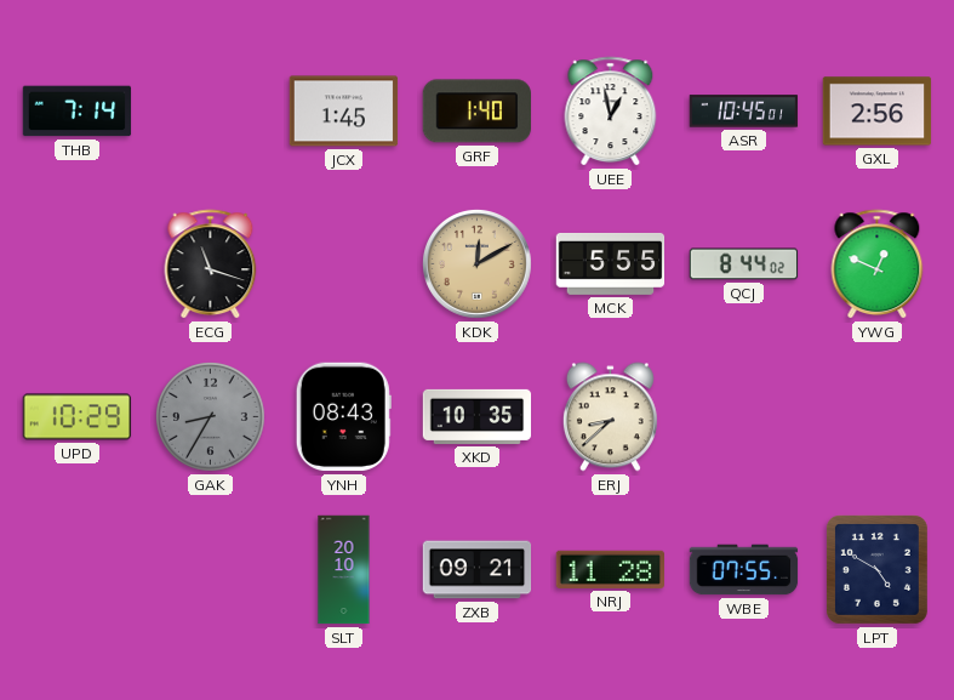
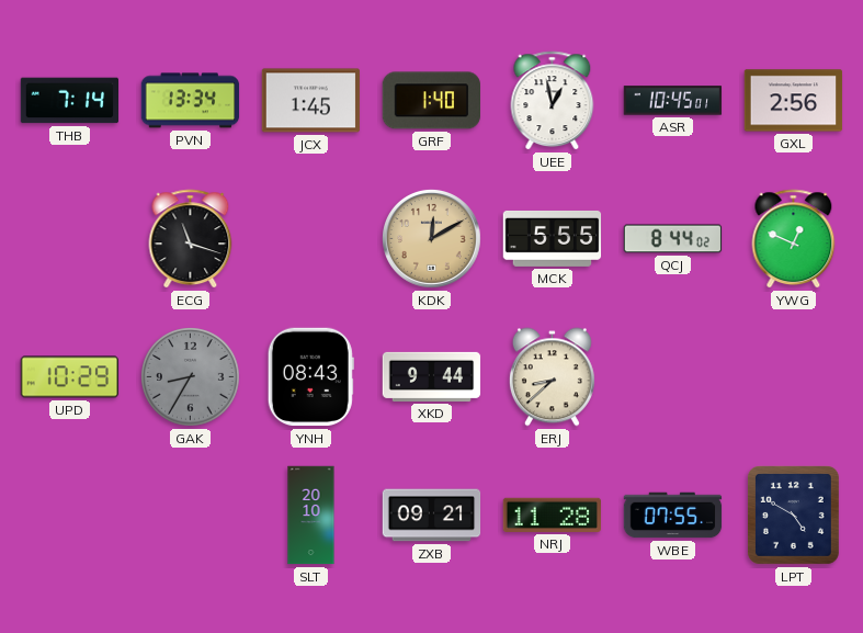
PVN: none -> 13:34 (191, 101)
XKD: 10:35 -> 9:44 (432, 376)
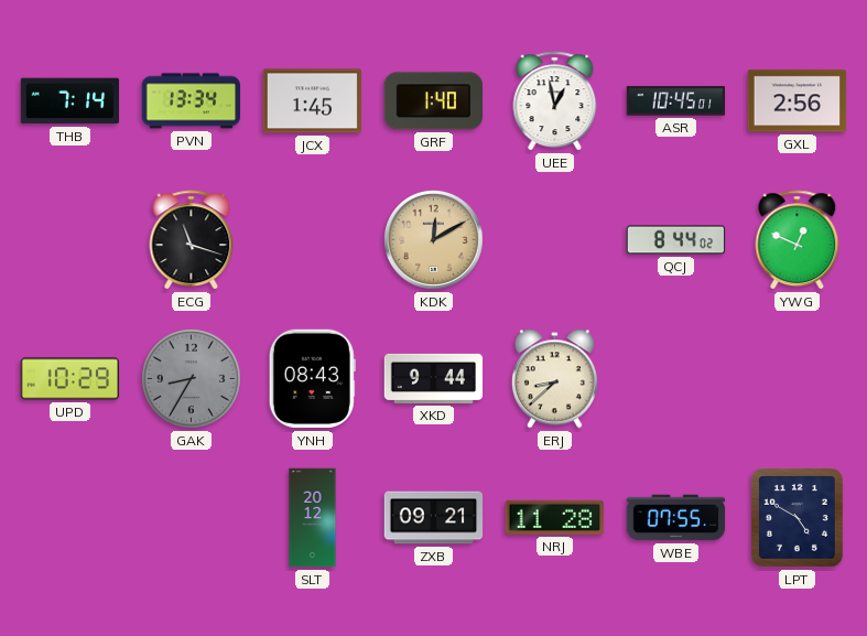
MCK: 5:55 -> none (553, 238)
SLT: 20:10 -> 20:12 (313, 518)
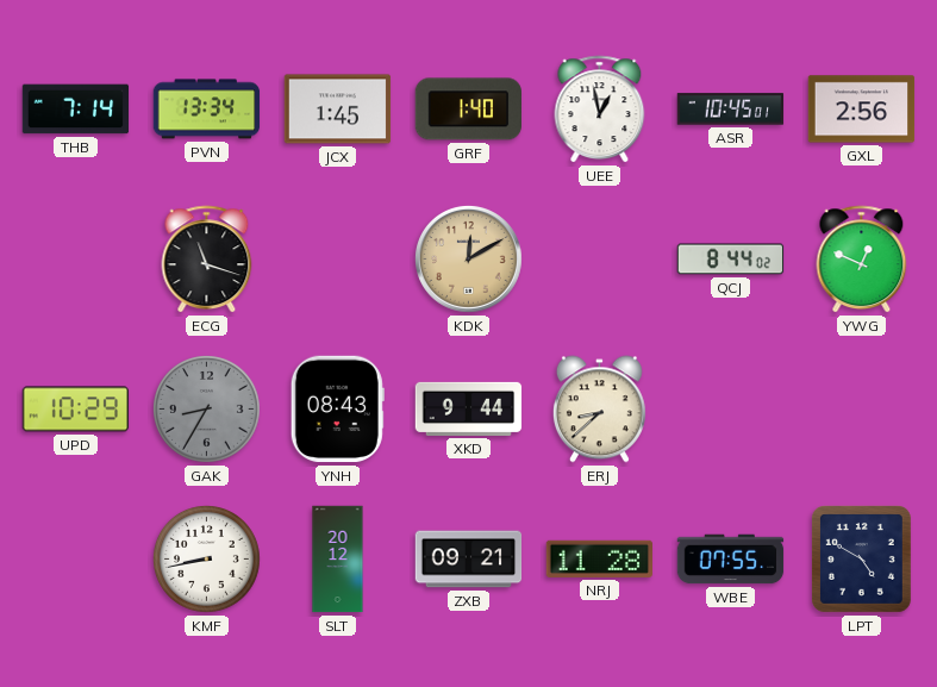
KMF: none -> 8:43 (207, 560)
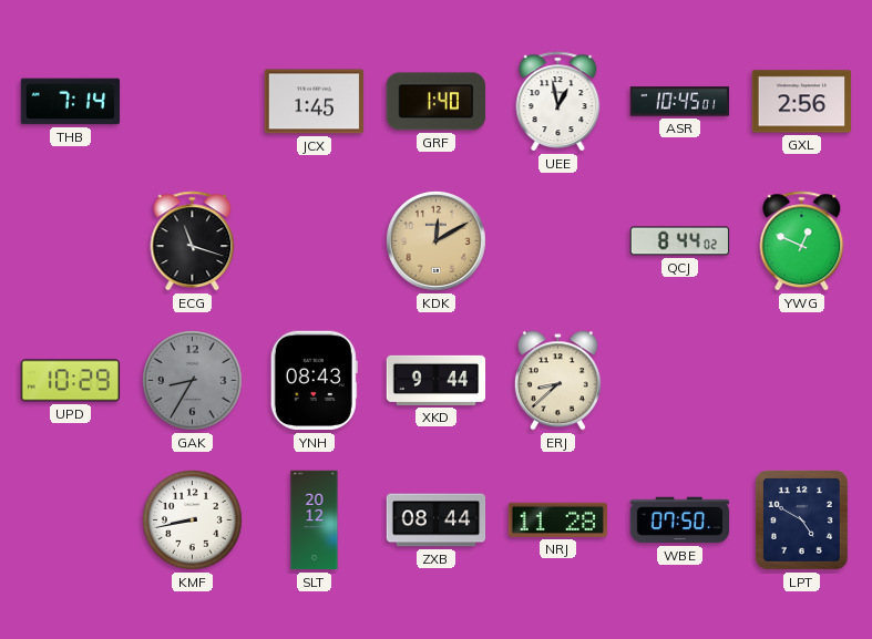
PVN: 13:34 -> none (207, 110)
ZXB: 09:21 -> 08:44 (437, 521)
WBE: 07:55 -> 07:50 (680, 521)
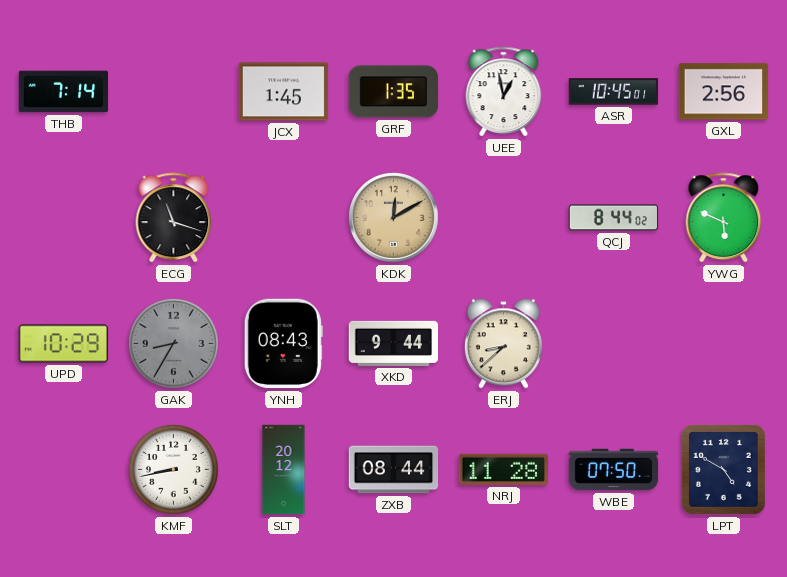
GRF: 1:40 -> 1:35 (393, 92)
YWG: 12:49 -> 5:49 (724, 218)
